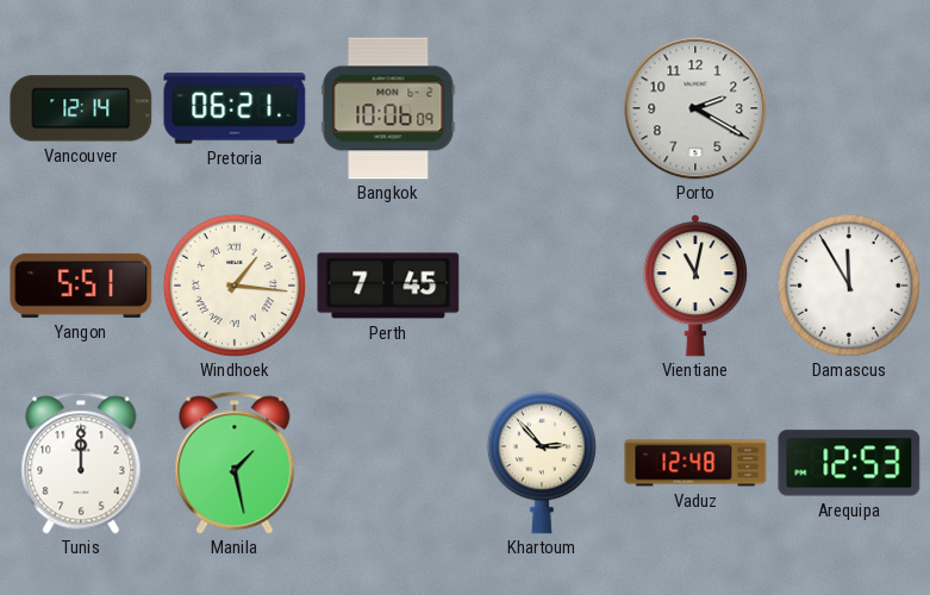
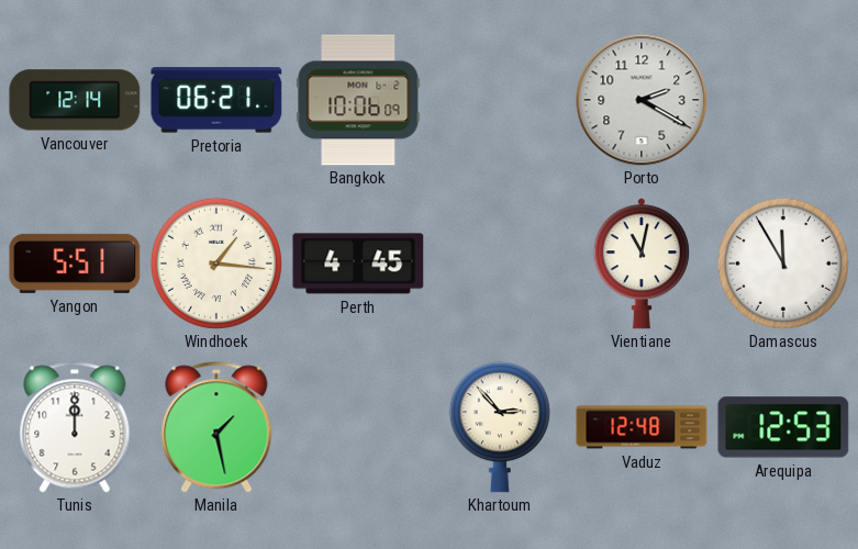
Perth: 7:45 -> 4:45 (358, 264)
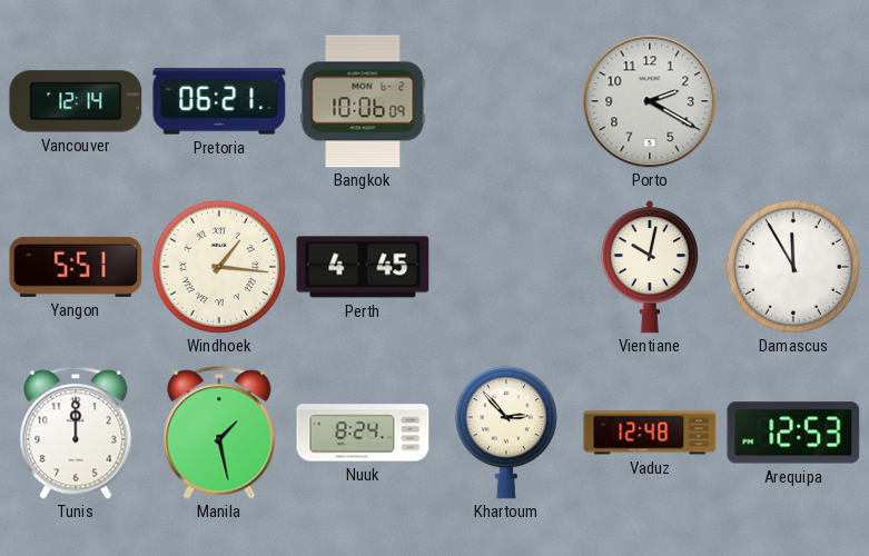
Vientiane: 11:02 -> 10:02 (650, 267)
Nuuk: none -> 8:24 (363, 433)
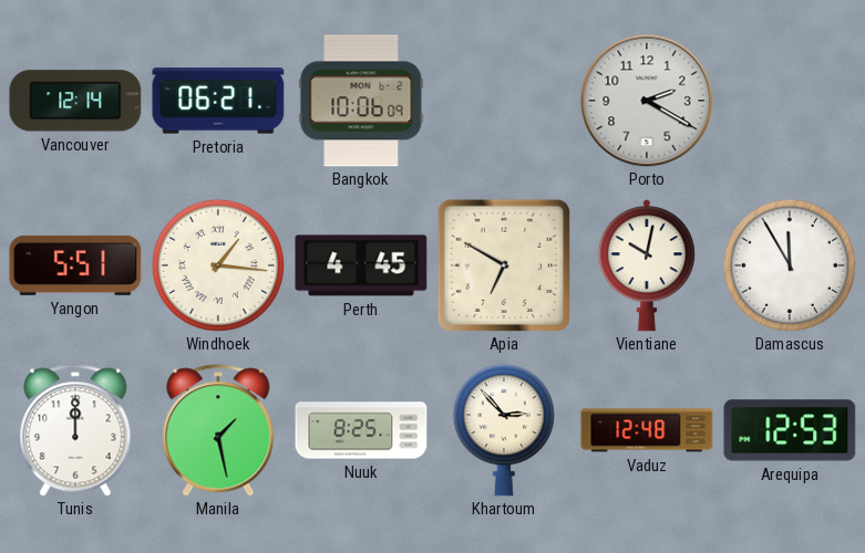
Apia: none -> 6:50 (504, 265)
Nuuk: 8:24 -> 8:25 (361, 430)
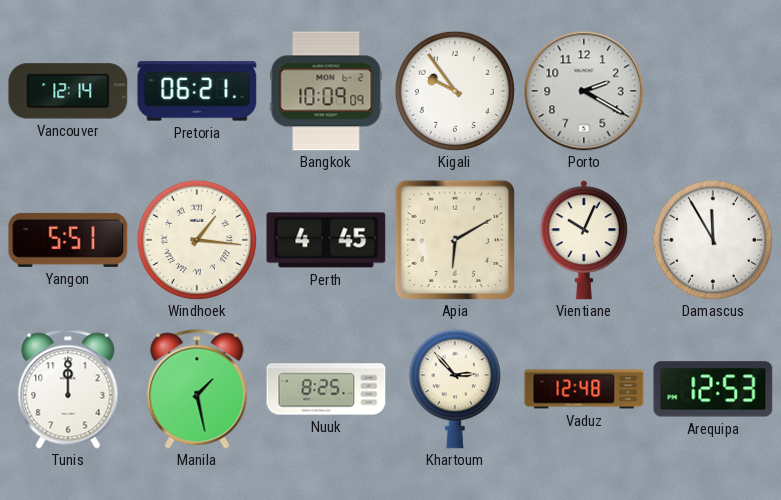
Bangkok: 10:06 -> 10:09 (326, 91)
Kigali: none -> 9:54 (455, 91)
Apia: 6:50 -> 6:10 (455, 240)
Vientiane: 10:02 -> 10:04 (584, 240)
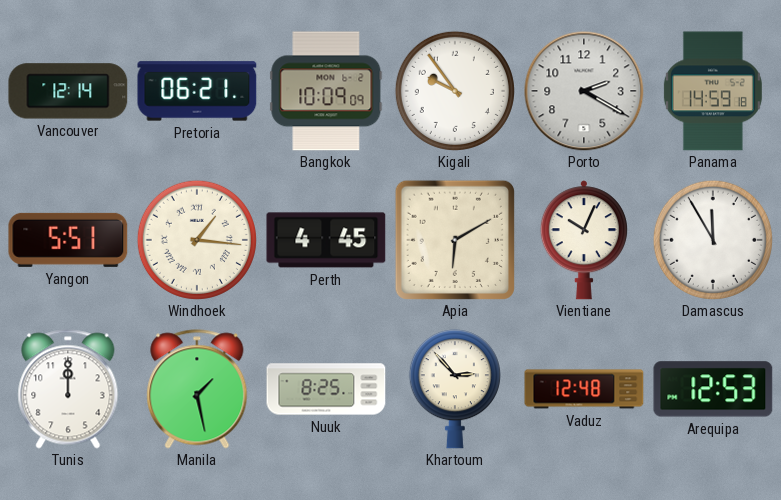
Panama: none -> 14:59 (713, 91)
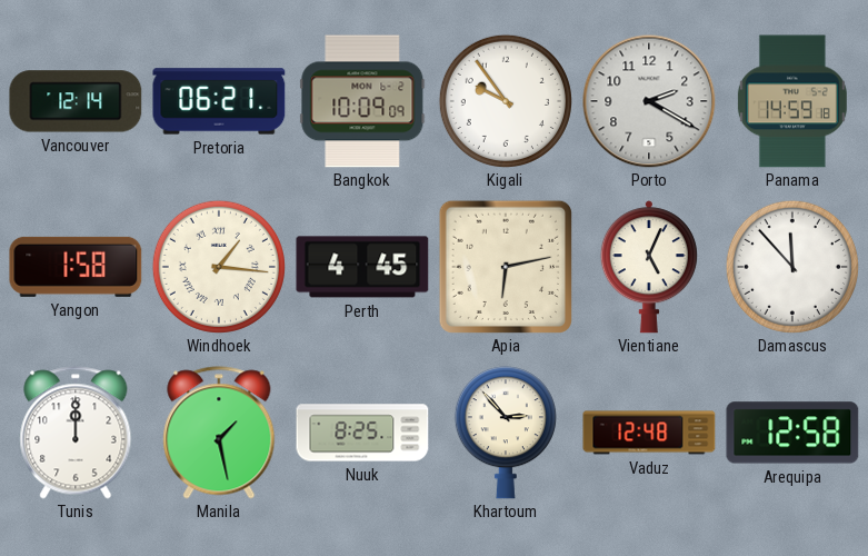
Yangon: 5:51 -> 1:58 (76, 267)
Apia: 6:10 -> 6:13 (506, 267)
Vientiane: 10:04 -> 5:04 (649, 267)
Damascus: 11:55 -> 11:53 (792, 267)
Arequipa: 12:53 -> 12:58 (792, 433)
